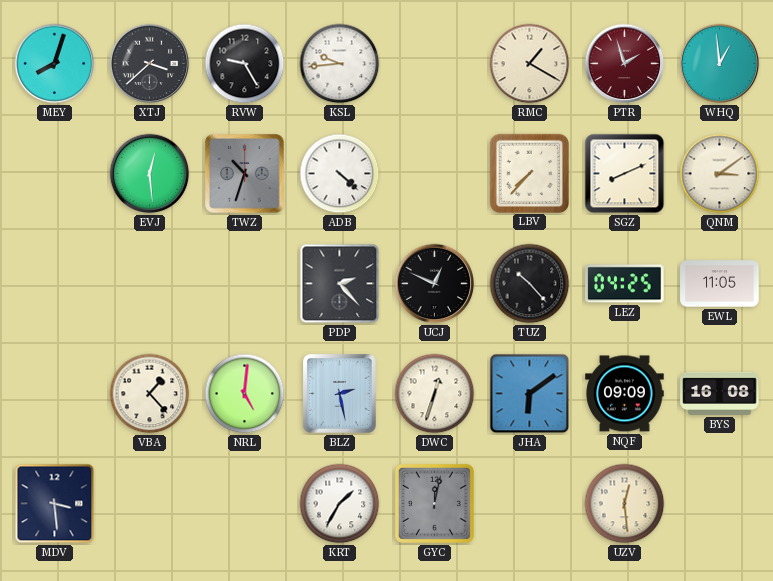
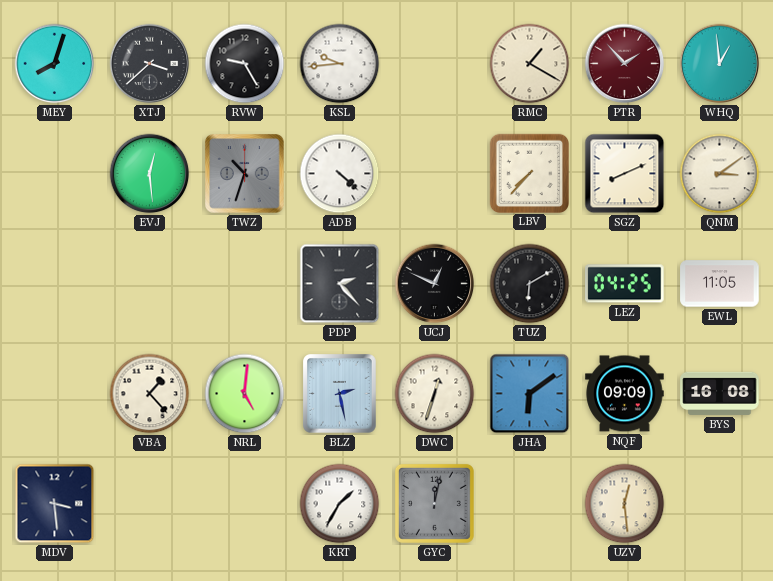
PTR: 1:57 -> 1:53 (625, 64)
TUZ: 10:23 -> 6:10 (530, 284)
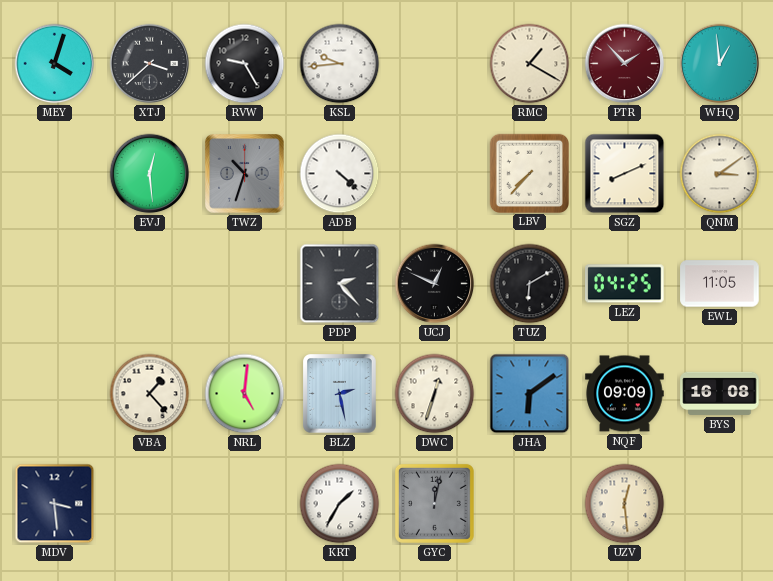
MEY: 8:03 -> 4:03 (55, 64)
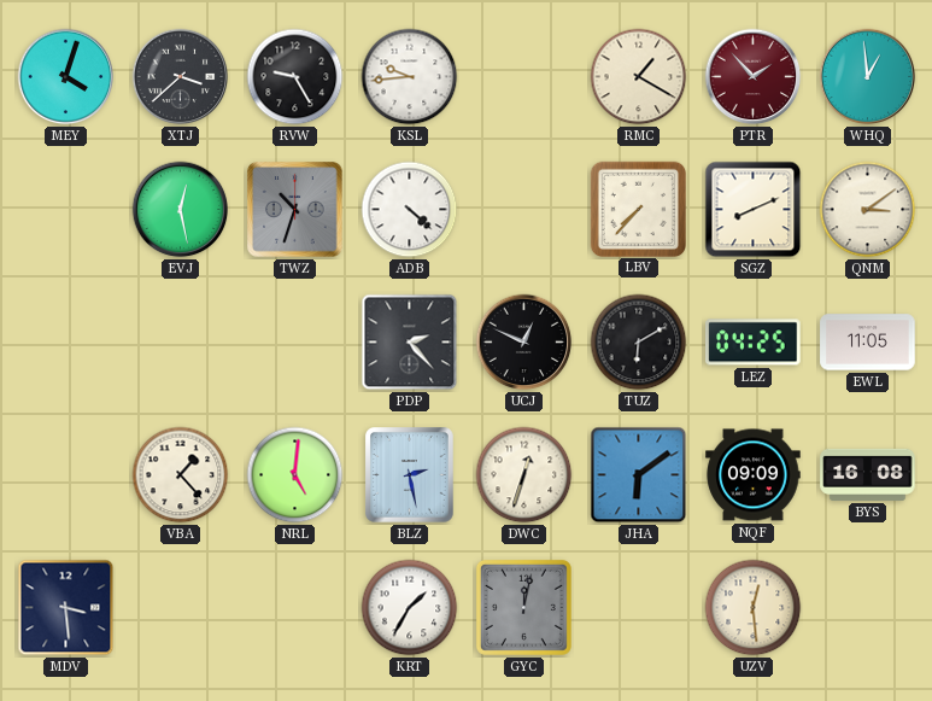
EVJ: 12:29 -> 12:28 (181, 210)
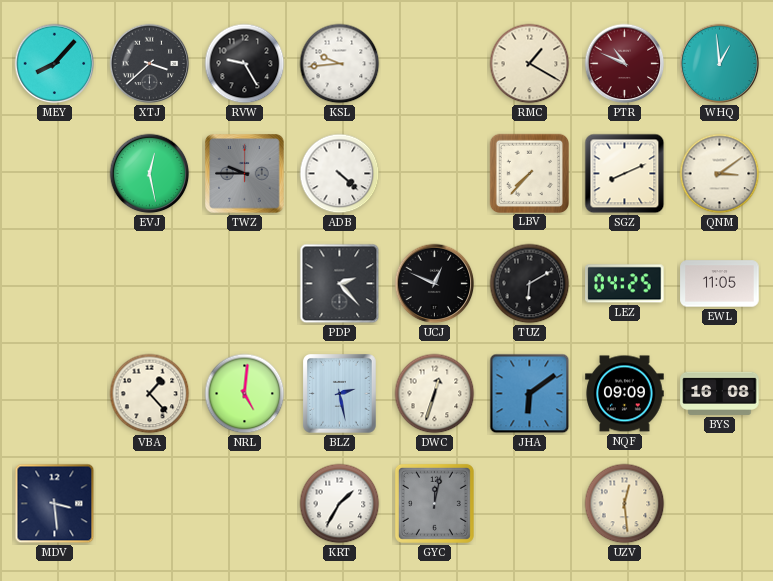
MEY: 4:03 -> 8:07 (55, 64)
PTR: 1:53 -> 10:49 (625, 64)
TWZ: 10:33 -> 9:45 (245, 174)
